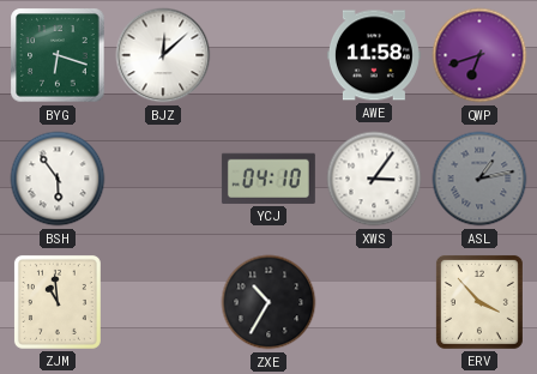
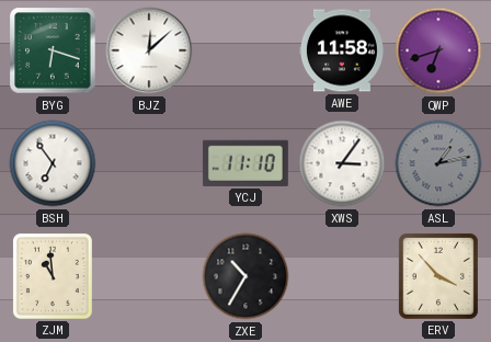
BSH: 5:54 -> 6:54 (53, 163)
YCJ: 04:10 -> 11:10 (245, 163)
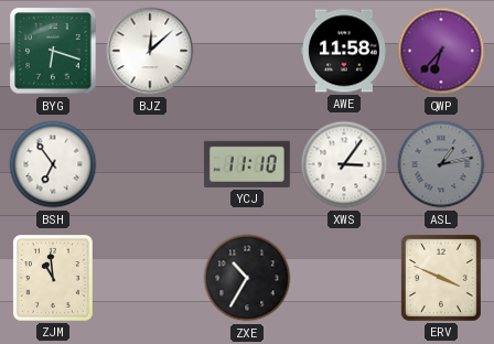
QWP: 6:42 -> 6:37 (441, 51)
ERV: 3:53 -> 3:49 (441, 278)
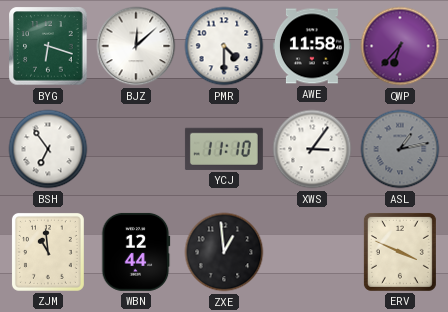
PMR: none -> 4:30 (224, 46)
WBN: none -> 12:44 (136, 252)
ZXE: 10:35 -> 12:59 (224, 252)
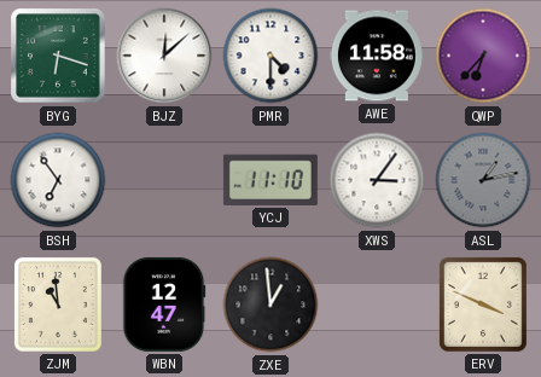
WBN: 12:44 -> 12:47 (164, 304)
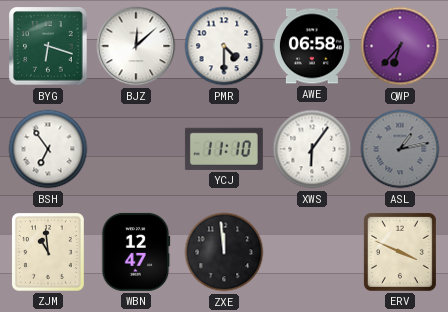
AWE: 11:58 -> 06:58 (312, 46)
XWS: 3:06 -> 6:06 (312, 149)
ZXE: 12:59 -> 11:59 (224, 252)
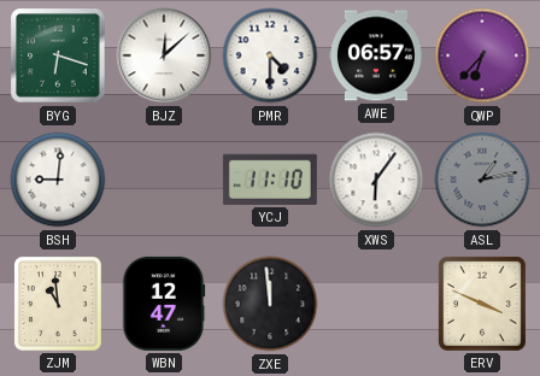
AWE: 06:58 -> 06:57 (376, 55)
BSH: 6:54 -> 9:01 (58, 180)
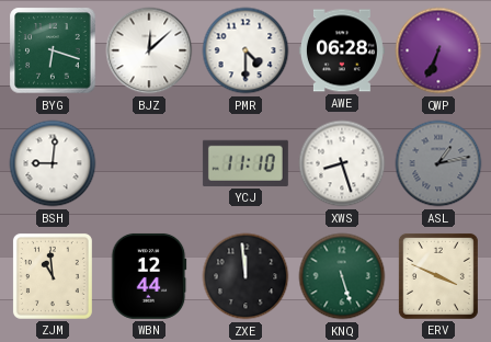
AWE: 06:57 -> 06:28 (342, 50)
QWP: 6:37 -> 6:34 (438, 50)
XWS: 6:06 -> 8:27 (342, 163)
WBN: 12:47 -> 12:44 (149, 276)
KNQ: none -> 5:27 (342, 276)
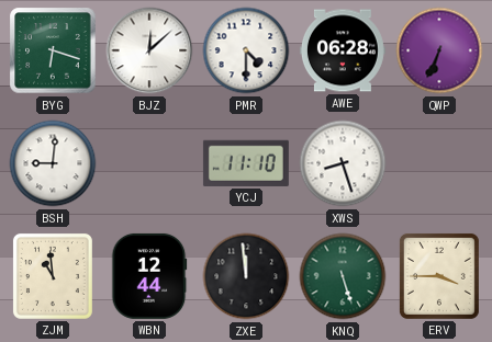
ASL: 1:13 -> none (438, 163)
ERV: 3:49 -> 3:45 (439, 276)
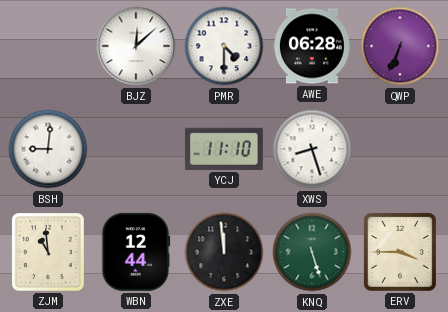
BYG: 6:18 -> none (53, 50)
